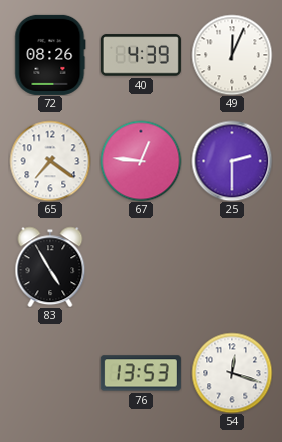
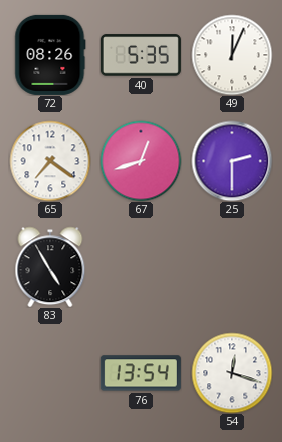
40: 4:39 -> 5:35 (141, 55)
67: 12:46 -> 12:42 (141, 161)
76: 13:53 -> 13:54 (141, 373)
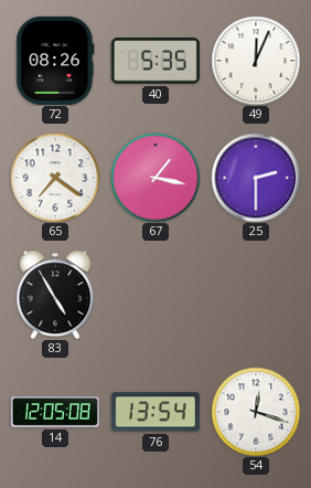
67: 12:42 -> 1:17 (155, 178)
14: none -> 12:05 (55, 413)
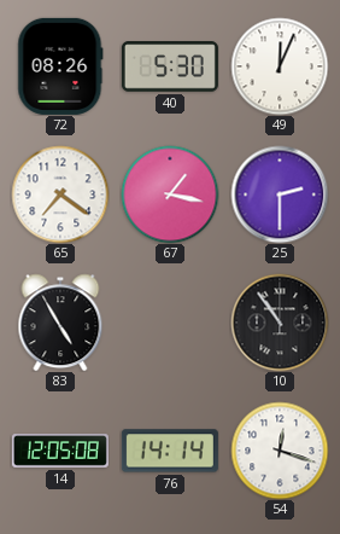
40: 5:35 -> 5:30 (170, 66)
10: none -> 10:54 (280, 323)
76: 13:54 -> 14:14 (170, 451)
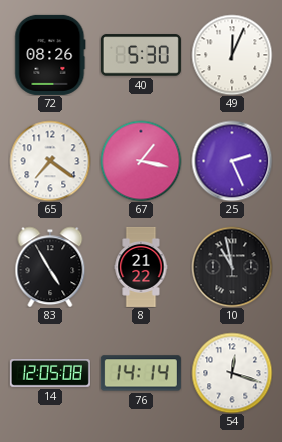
25: 2:30 -> 2:26 (232, 161)
8: none -> 21:22 (141, 267)
10: 10:54 -> 10:58 (232, 267)
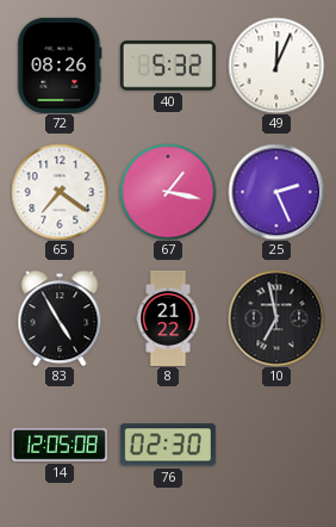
40: 5:30 -> 5:32 (168, 66)
10: 10:58 -> 6:58 (276, 318)
76: 14:14 -> 02:30 (168, 445)
54: 12:18 -> none (232, 373)
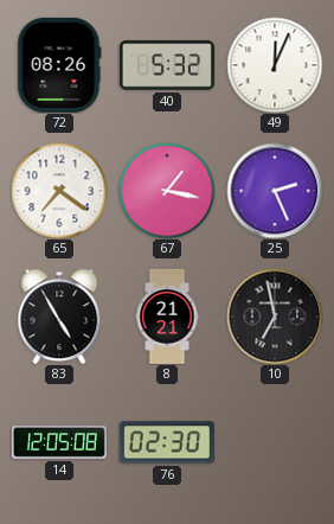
8: 21:22 -> 21:21 (167, 317)
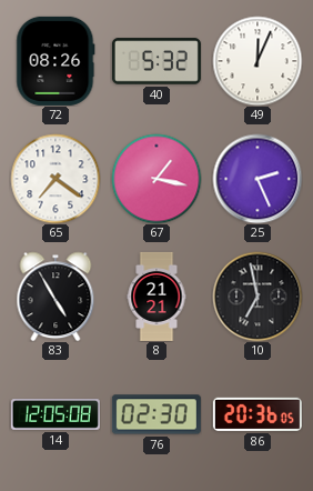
86: none -> 20:36 (258, 414)
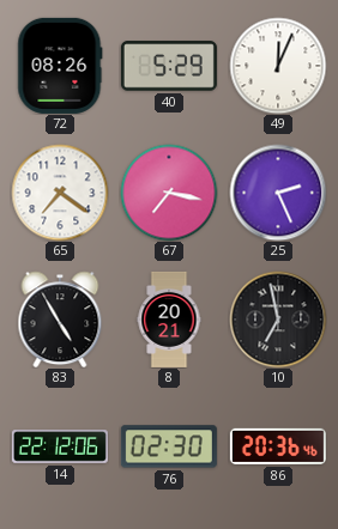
40: 5:32 -> 5:29 (169, 66)
67: 1:17 -> 7:17 (169, 193)
8: 21:21 -> 20:21 (169, 320)
14: 12:05 -> 22:12 (60, 448)
86: 20:36:05 -> 20:36:46 (278, 446)
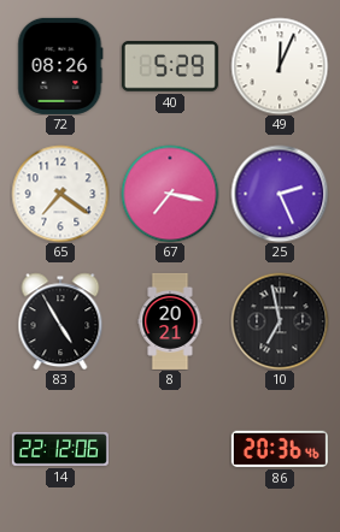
76: 02:30 -> none (169, 446)
